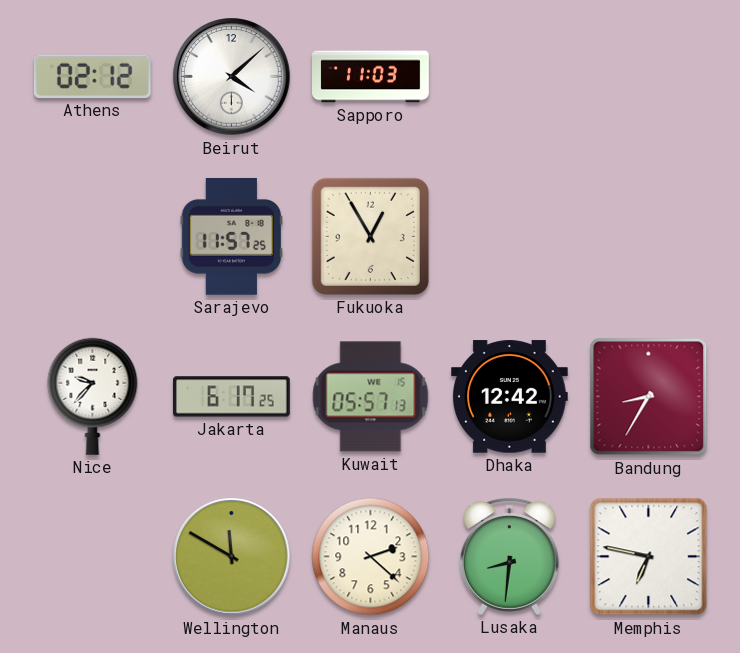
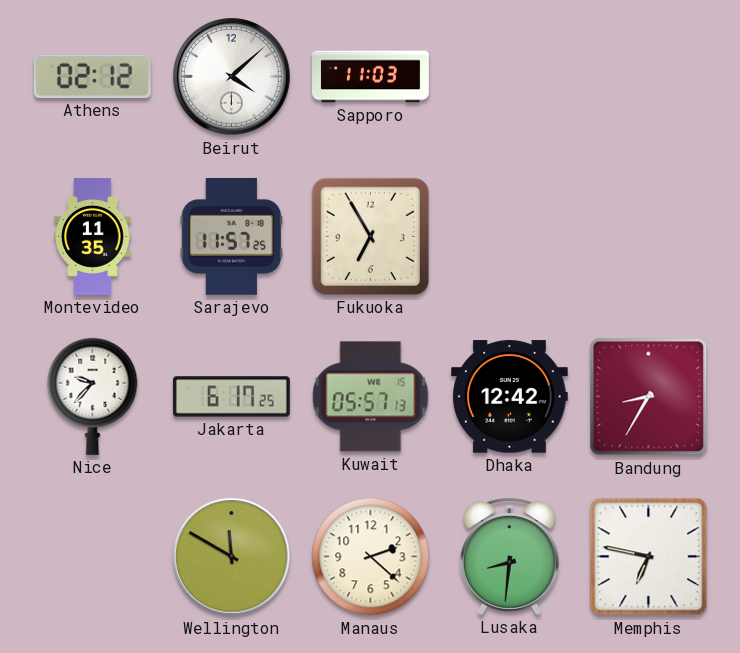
Montevideo: none -> 11:35 (93, 237)
Fukuoka: 12:55 -> 6:55 (370, 236)
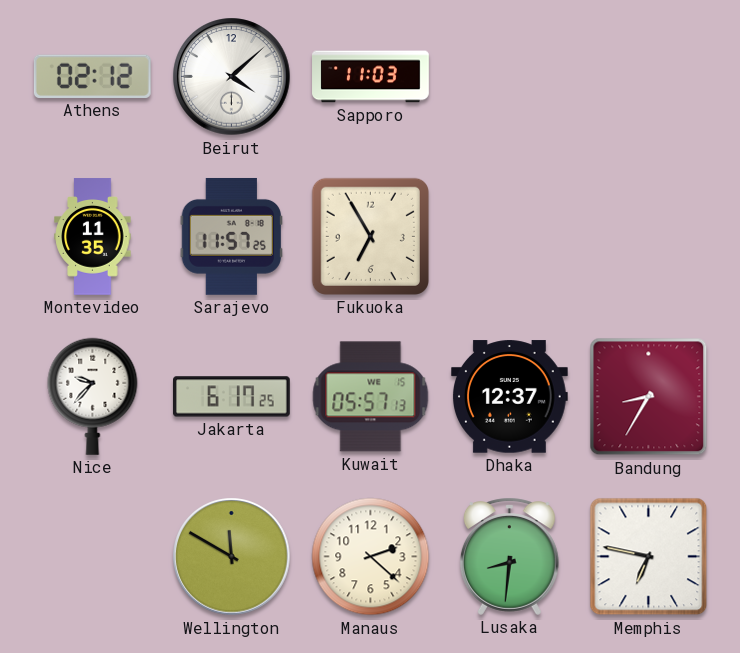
Dhaka: 12:42 -> 12:37 (510, 397)
